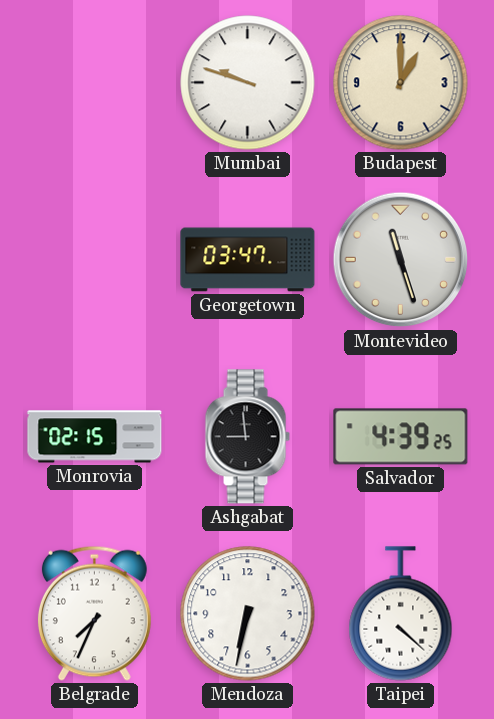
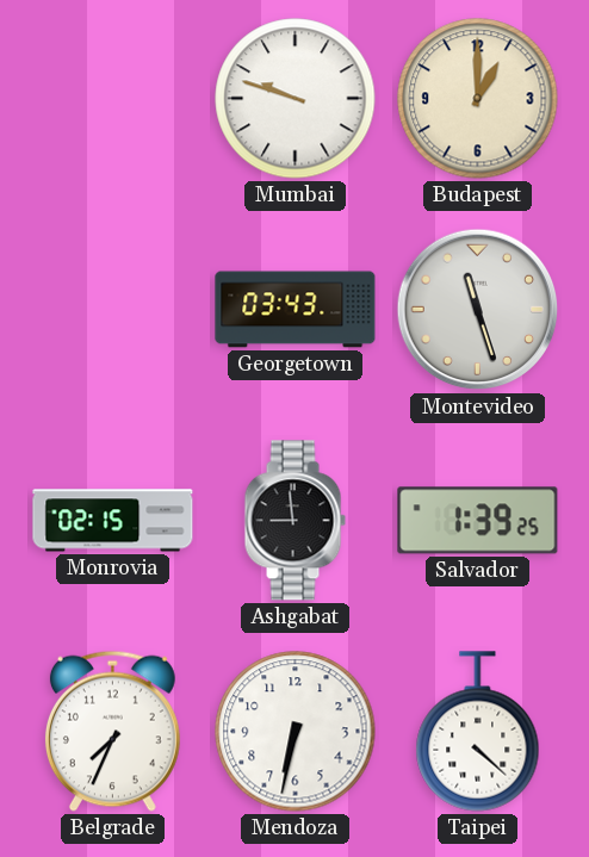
Georgetown: 03:47 -> 03:43 (296, 310)
Salvador: 4:39 -> 1:39 (478, 521)
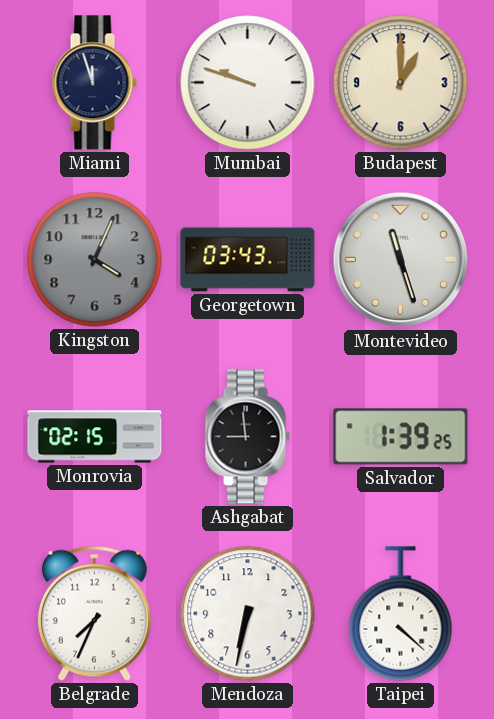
Miami: none -> 11:57 (94, 83)
Kingston: none -> 4:04 (95, 260)
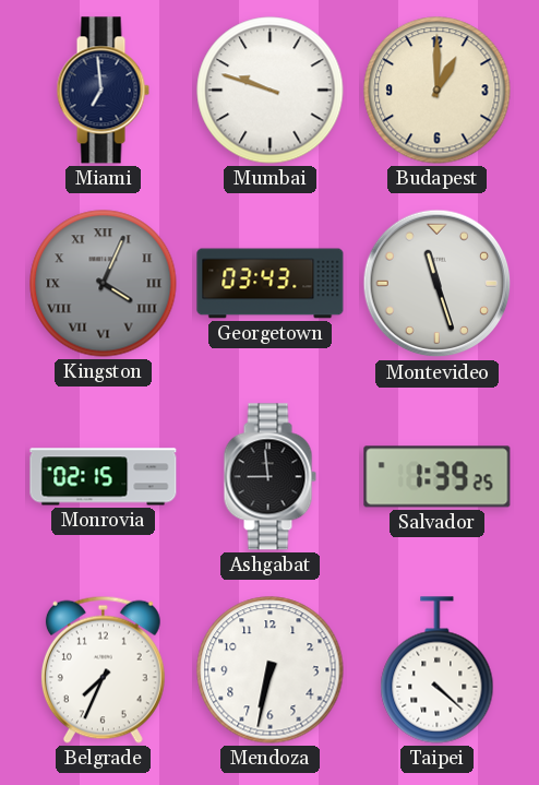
Miami: 11:57 -> 6:59 (103, 91)
Kingston numerals: Arabic -> Roman (104, 284)
